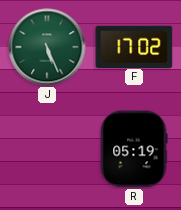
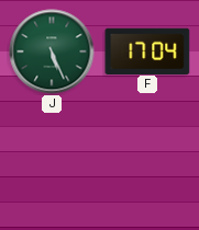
F: 17:02 -> 17:04 (147, 50)
R: 05:19 -> none (134, 149)
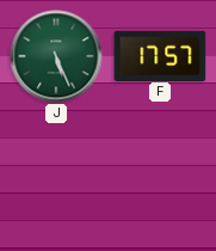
F: 17:04 -> 17:57 (160, 55)
